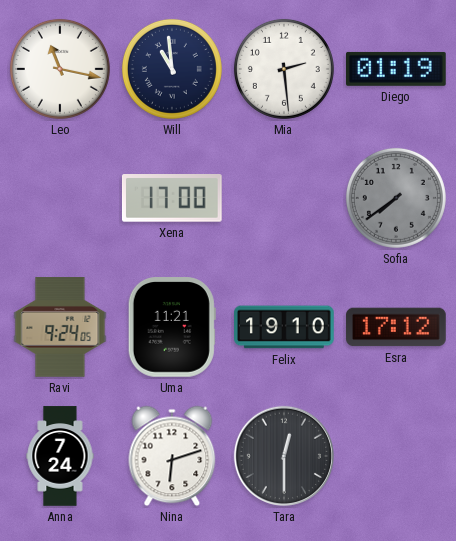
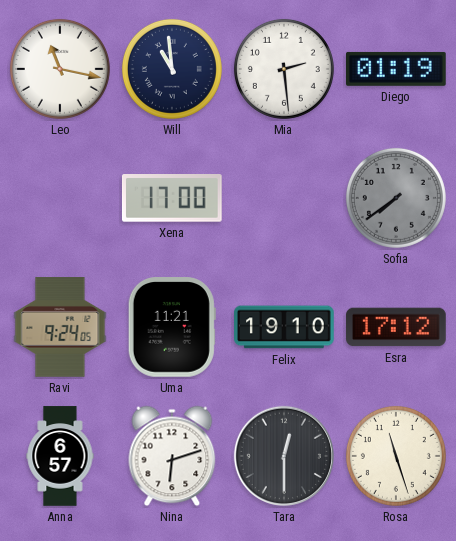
Anna: 7:24 -> 6:57 (60, 456)
Rosa: none -> 11:27 (396, 456)
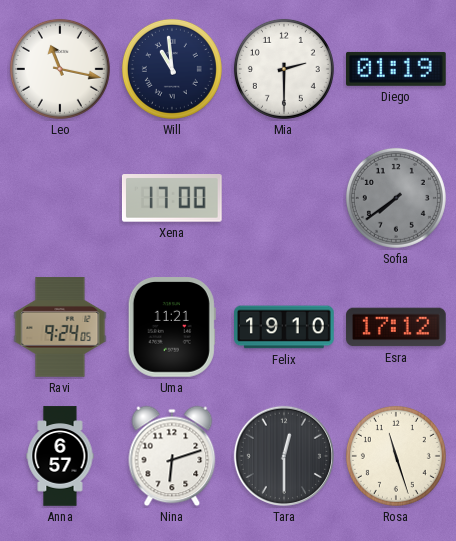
Mia: 2:29 -> 2:30 (284, 69)
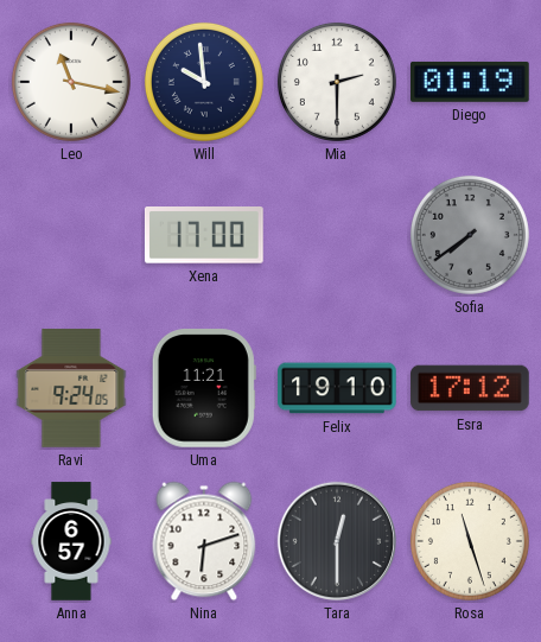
Will: 10:59 -> 9:59 (204, 82)
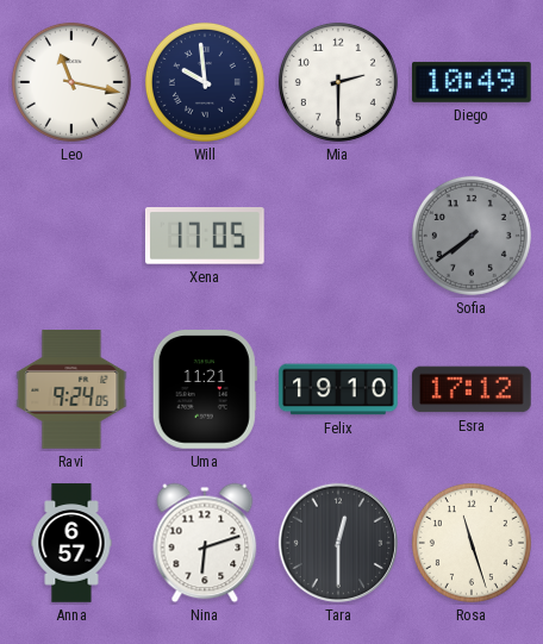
Diego: 01:19 -> 10:49 (473, 82)
Xena: 17:00 -> 17:05 (205, 237)
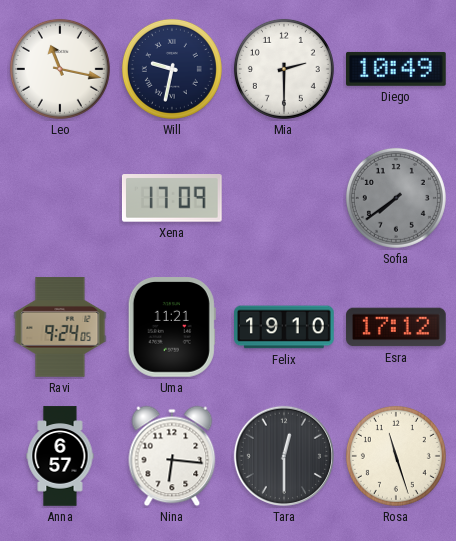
Will: 9:59 -> 9:32 (172, 69)
Xena: 17:05 -> 17:09 (172, 199)
Nina: 6:12 -> 6:16 (172, 456)
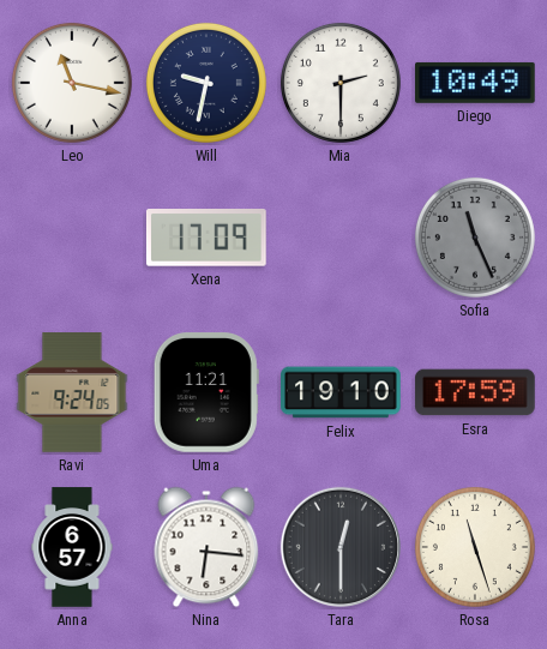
Sofia: 7:39 -> 11:26 (475, 238)
Esra: 17:12 -> 17:59 (475, 392)
